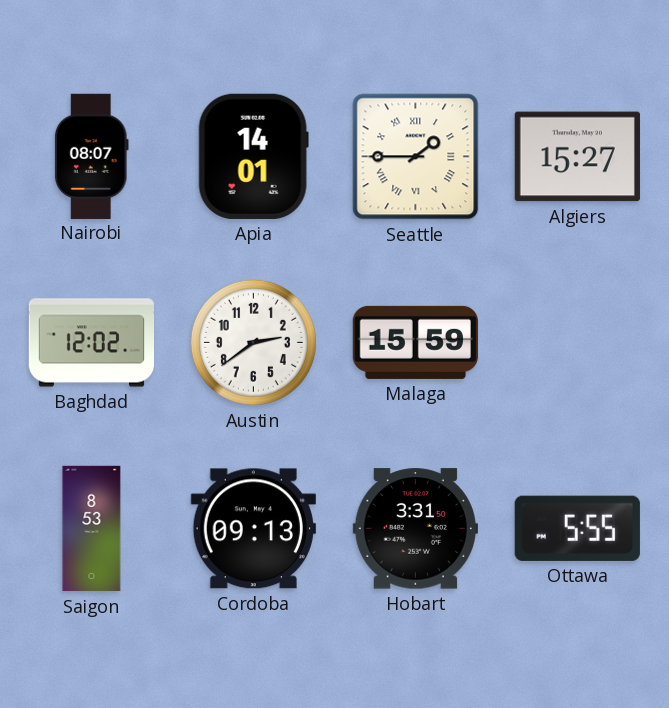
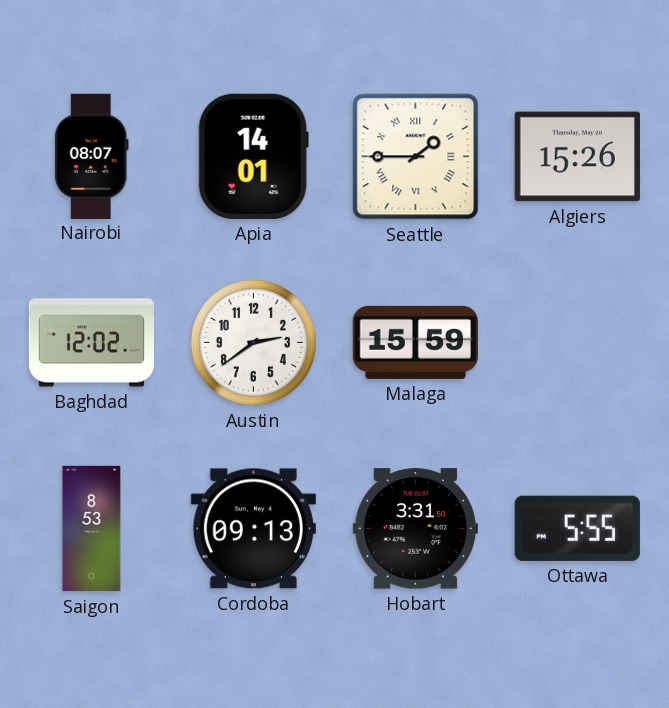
Algiers: 15:27 -> 15:26 (577, 157)
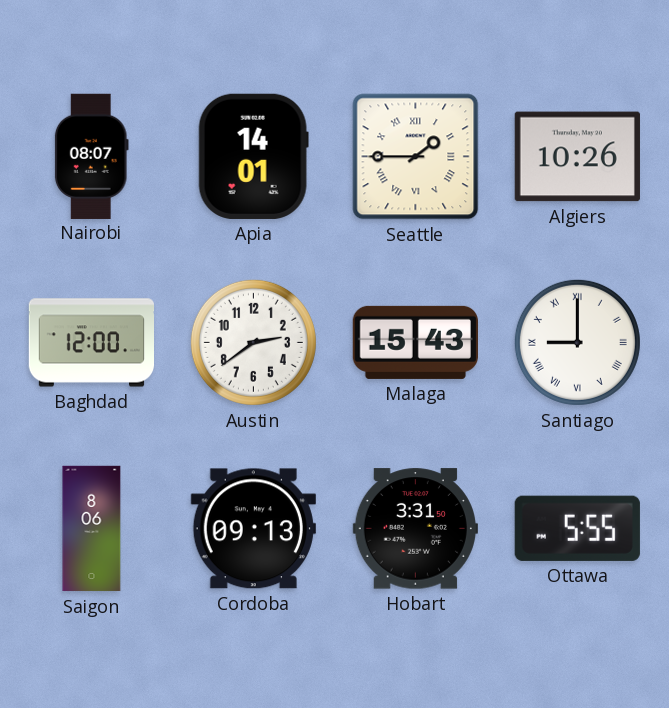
Algiers: 15:26 -> 10:26 (577, 157)
Baghdad: 12:02 -> 12:00 (91, 343)
Malaga: 15:59 -> 15:43 (415, 342)
Santiago: none -> 9:00 (577, 342)
Saigon: 8:53 -> 8:06 (92, 529)
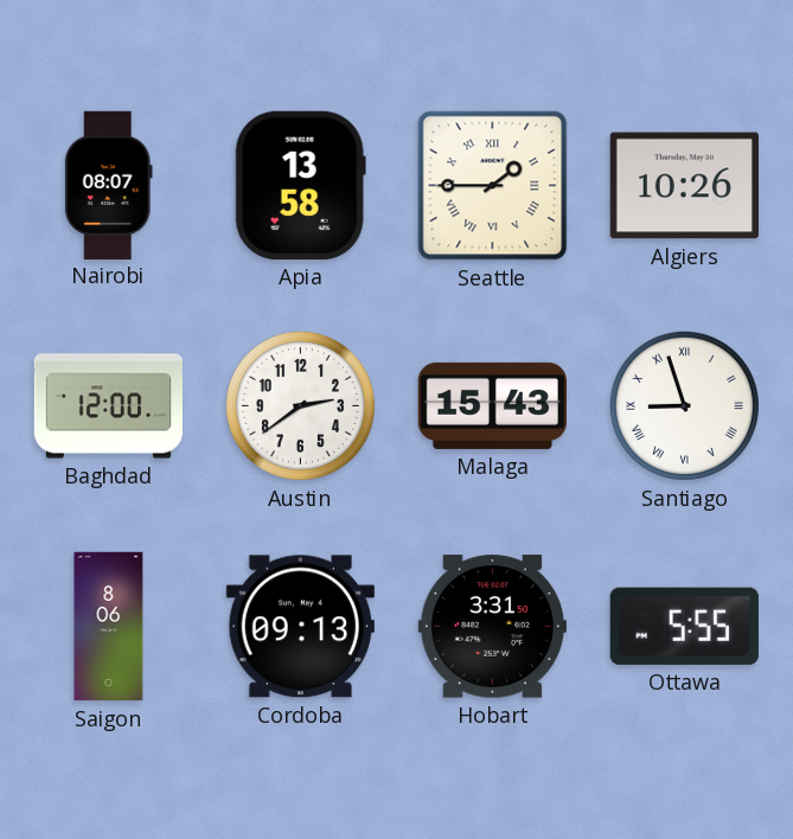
Apia: 14:01 -> 13:58 (300, 185)
Santiago: 9:00 -> 8:57 (684, 405)
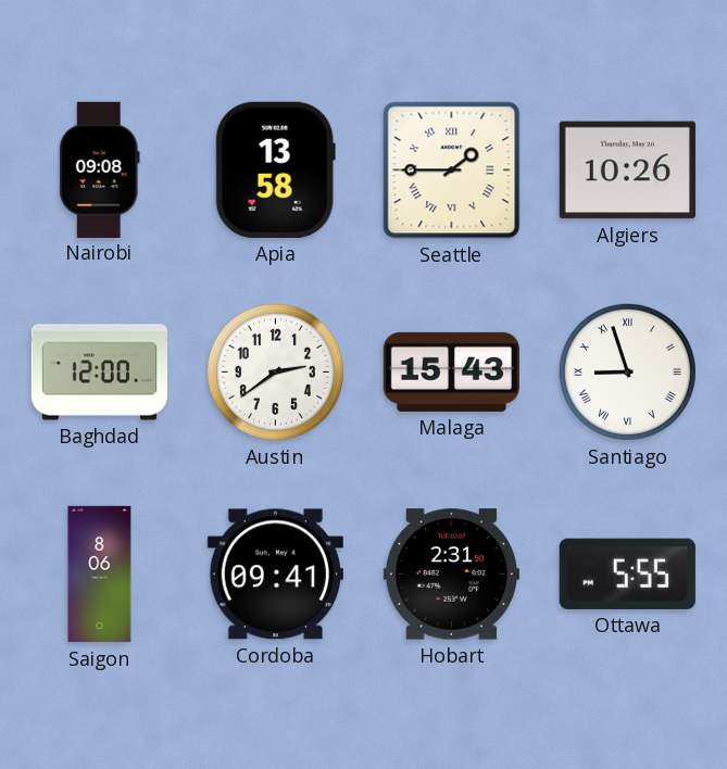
Nairobi: 08:07 -> 09:08 (99, 169)
Cordoba: 09:13 -> 09:41 (275, 575)
Hobart: 3:31 -> 2:31 (451, 575)
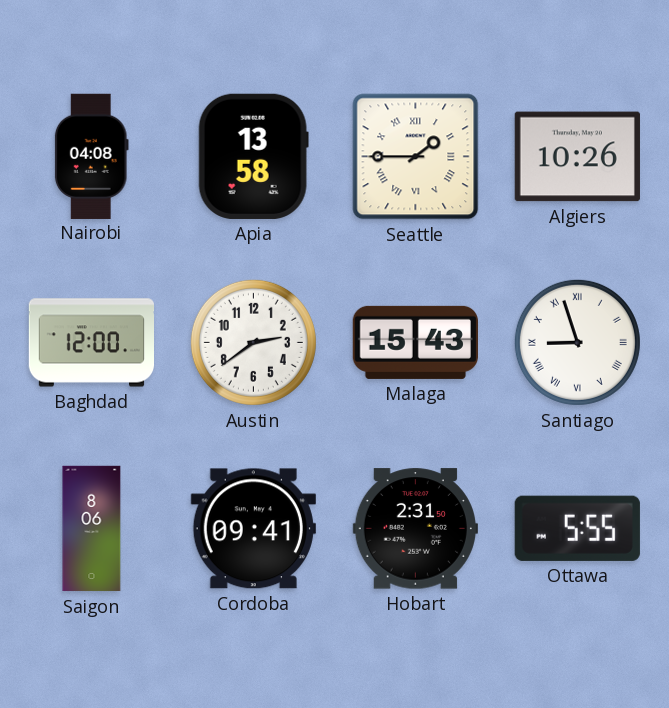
Nairobi: 09:08 -> 04:08 (91, 156)
